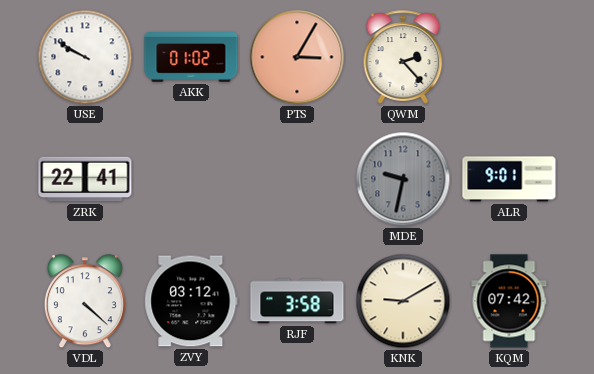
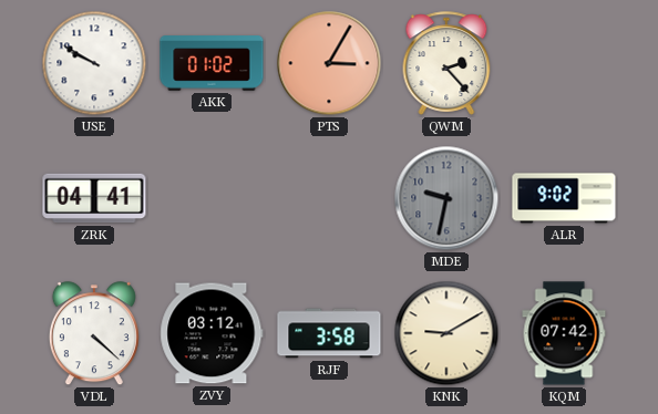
ZRK: 22:41 -> 04:41 (94, 198)
ALR: 9:01 -> 9:02 (564, 198)
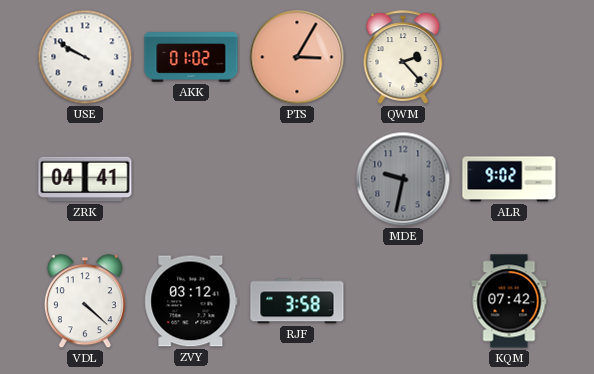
KNK: 9:10 -> none (446, 333)
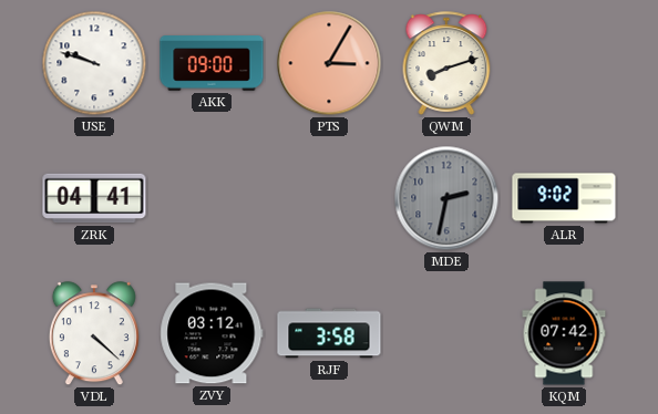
USE: 9:50 -> 9:48 (94, 63)
AKK: 01:02 -> 09:00 (212, 63)
QWM: 2:23 -> 8:12 (446, 63)
MDE: 9:32 -> 2:32 (446, 198)
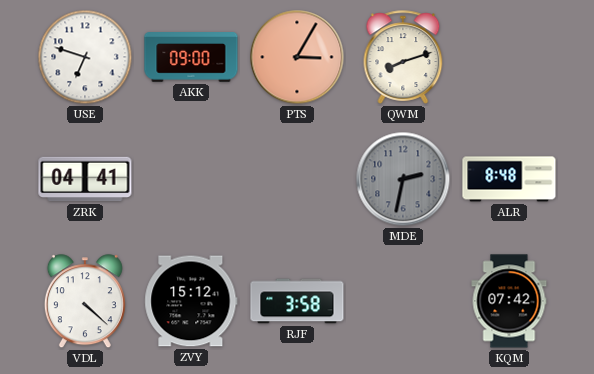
USE: 9:48 -> 6:48 (85, 57)
ALR: 9:02 -> 8:48 (509, 179)
ZVY: 03:12 -> 15:12 (191, 301)
